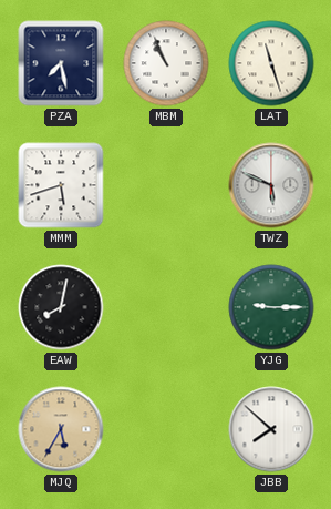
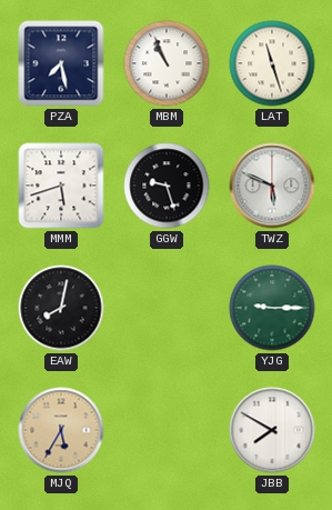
GGW: none -> 9:27 (167, 186)
JBB: 7:52 -> 7:50 (272, 430)
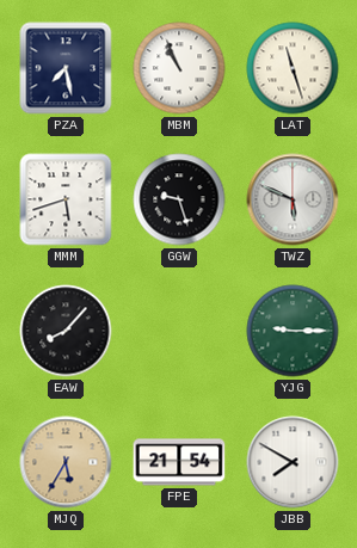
EAW: 8:02 -> 8:07 (66, 331)
FPE: none -> 21:54 (179, 462)
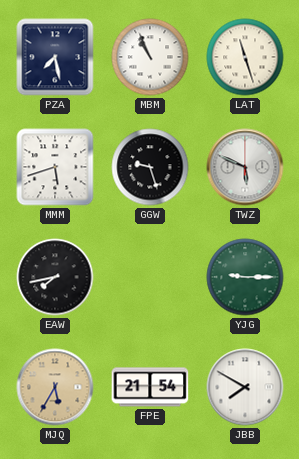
EAW: 8:07 -> 7:43 (55, 277)
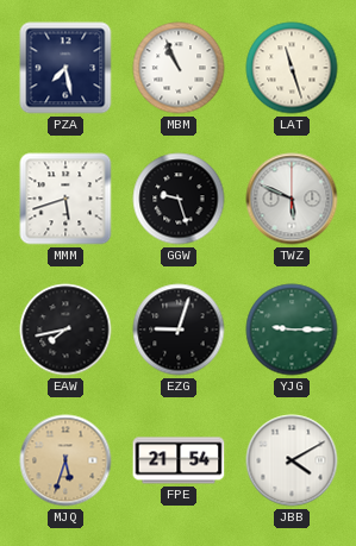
EZG: none -> 9:03 (179, 330)
MJQ: 5:35 -> 5:33 (65, 460)
JBB: 7:50 -> 4:10 (292, 460)
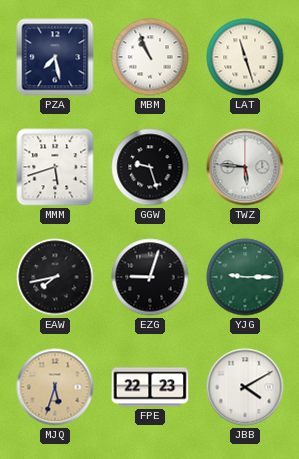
TWZ: 5:49 -> 5:46 (245, 167)
FPE: 21:54 -> 22:23 (150, 387)
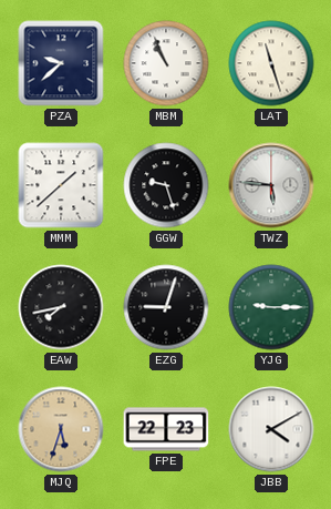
PZA: 7:28 -> 9:38 (61, 63)
MMM: 5:42 -> 1:38 (61, 185)
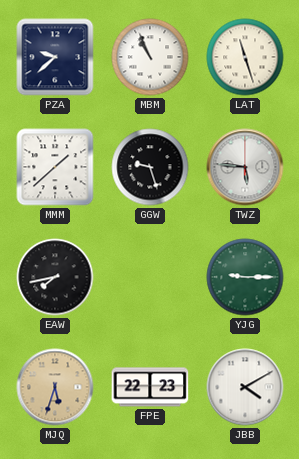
EZG: 9:03 -> none (166, 307)
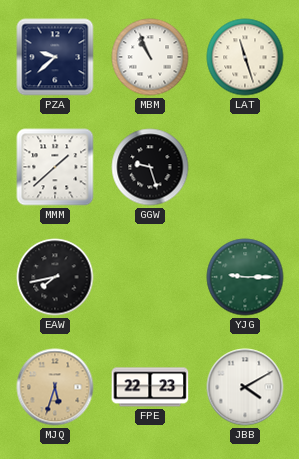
TWZ: 5:46 -> none (245, 167)
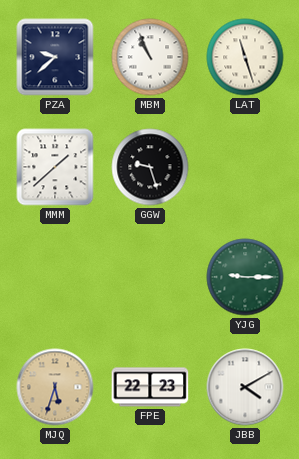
EAW: 7:43 -> none (55, 277)
